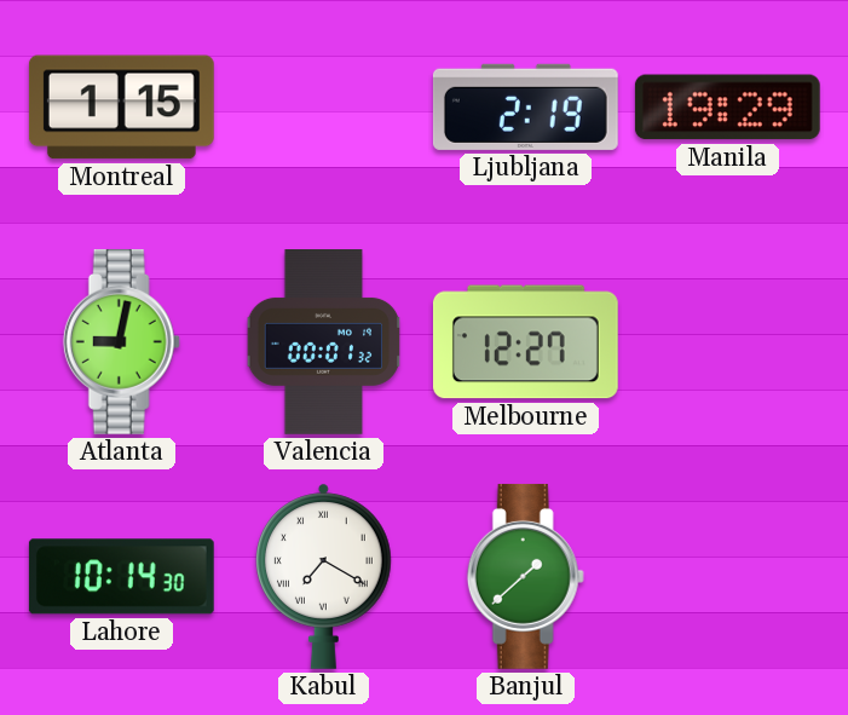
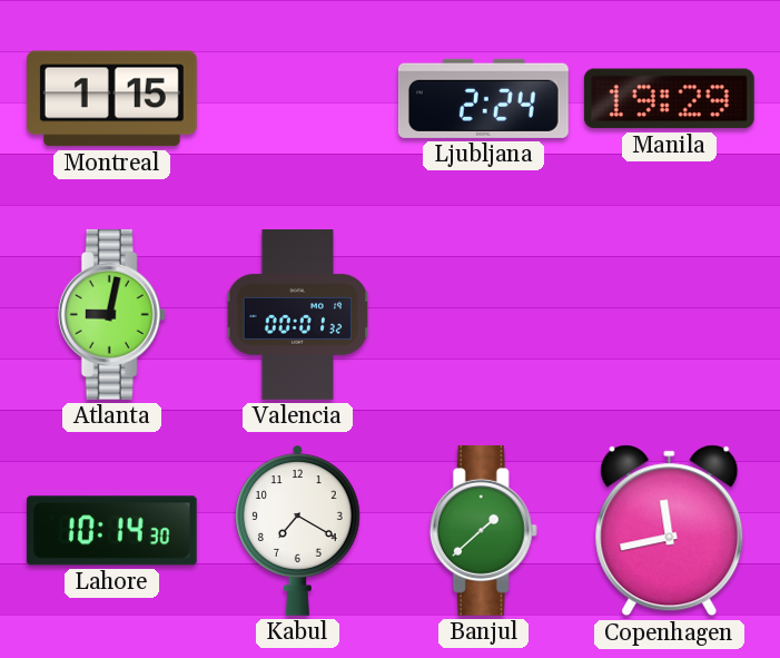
Ljubljana: 2:19 -> 2:24 (483, 98)
Melbourne: 12:27 -> none (525, 342)
Kabul numerals: Roman -> Arabic (298, 530)
Copenhagen: none -> 11:43 (670, 531)
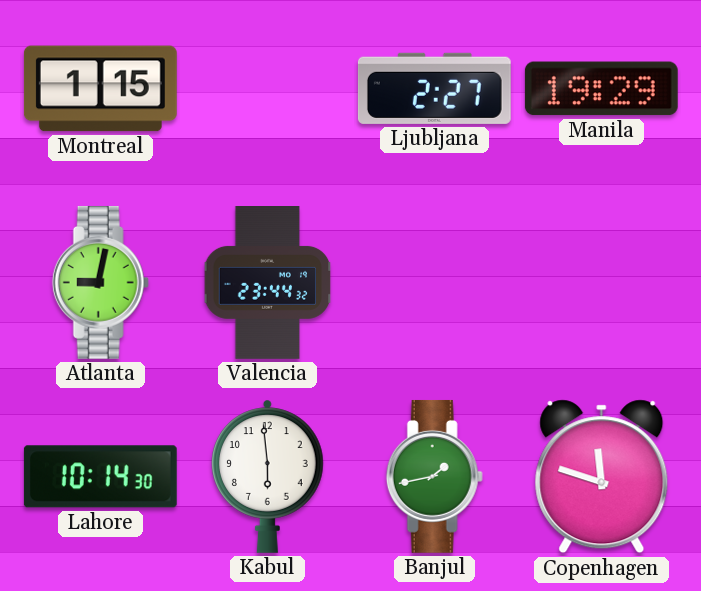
Ljubljana: 2:24 -> 2:27 (434, 88)
Valencia: 00:01 -> 23:44 (268, 283)
Kabul: 7:20 -> 5:59 (268, 476)
Banjul: 1:38 -> 1:43 (434, 476)
Copenhagen: 11:43 -> 11:48 (602, 477)
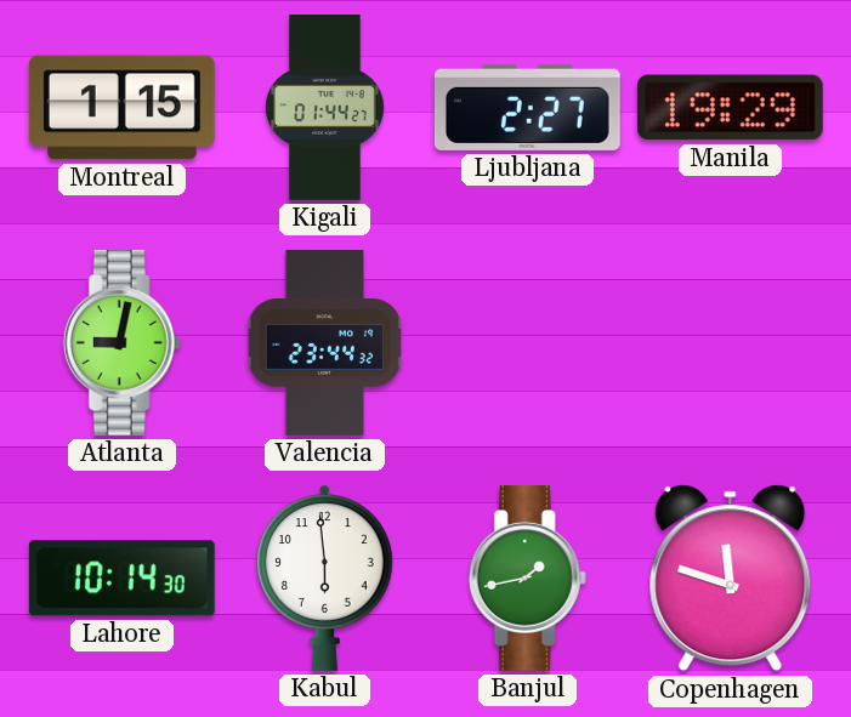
Kigali: none -> 01:44 (325, 108)
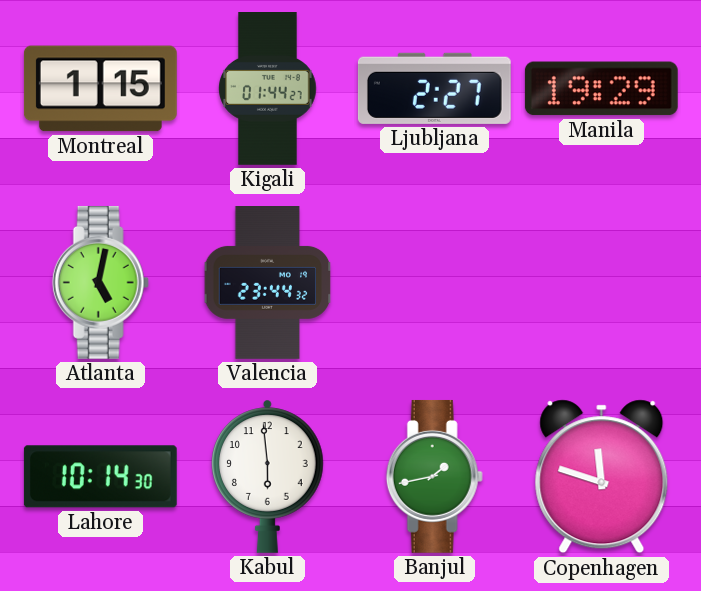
Atlanta: 9:02 -> 5:02 (100, 282)
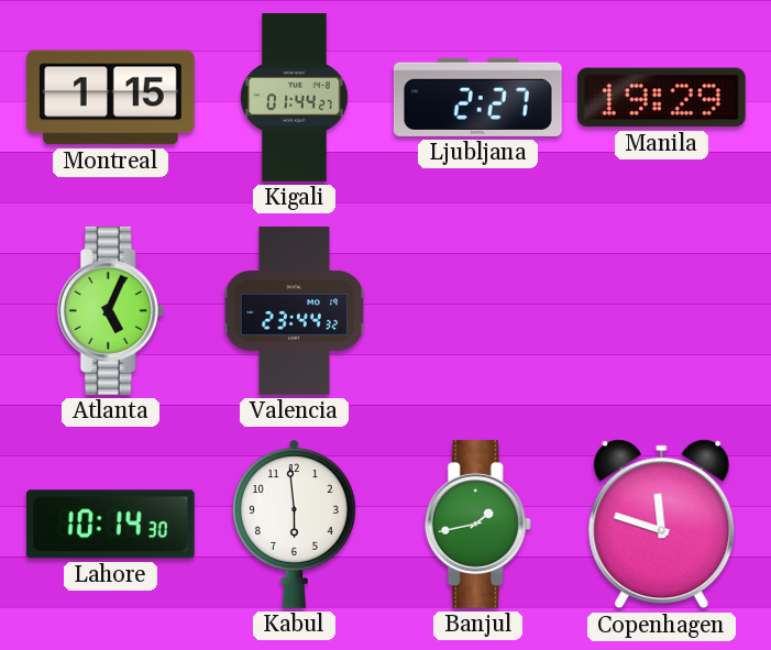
Atlanta: 5:02 -> 5:04 (110, 310)
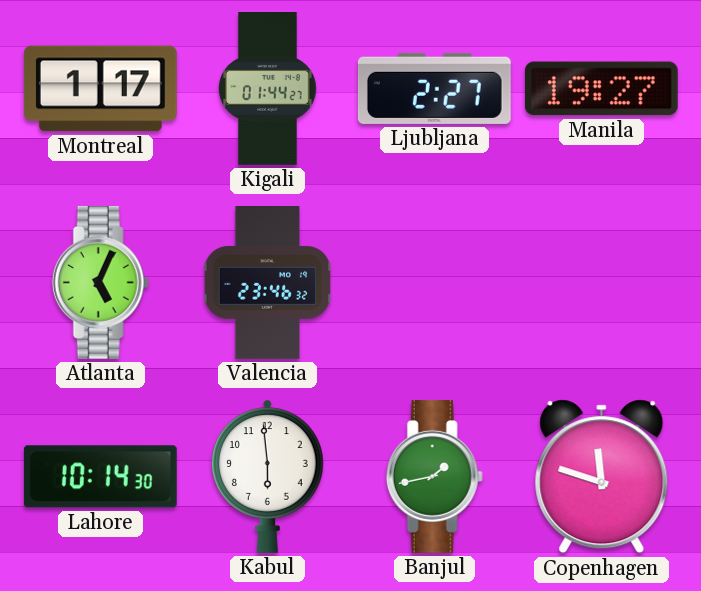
Montreal: 1:15 -> 1:17 (100, 89)
Manila: 19:29 -> 19:27 (601, 89)
Valencia: 23:44 -> 23:46 (268, 283)
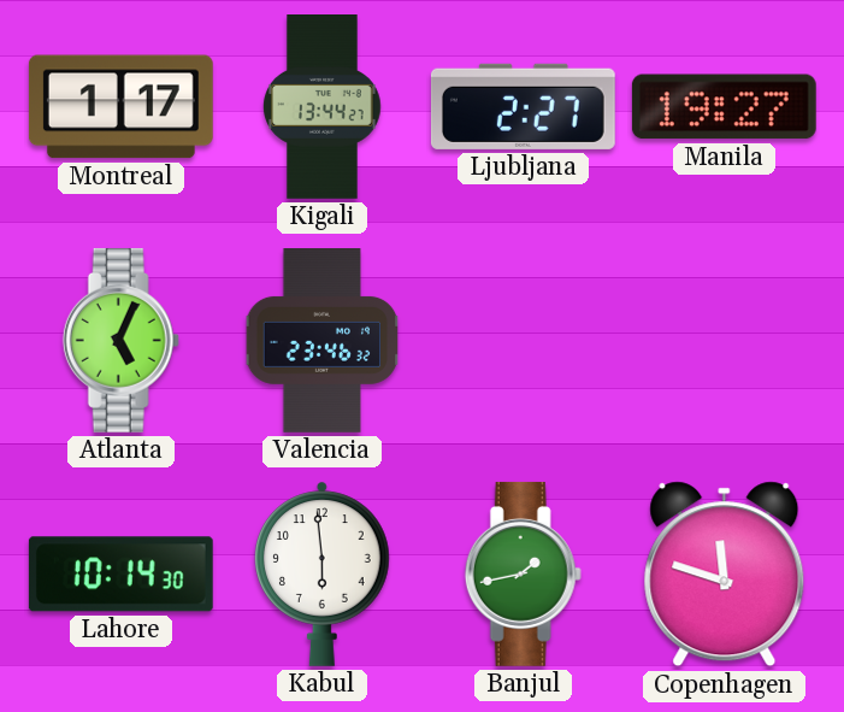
Kigali: 01:44 -> 13:44 (323, 107)
